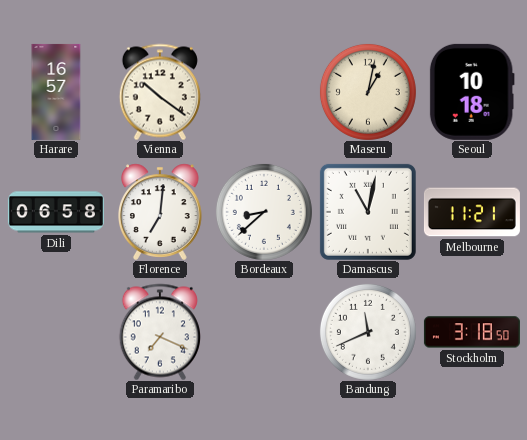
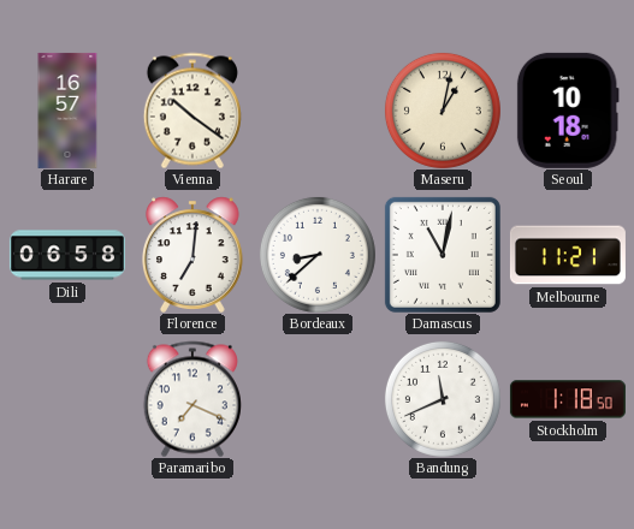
Stockholm: 3:18 -> 1:18 (568, 399)
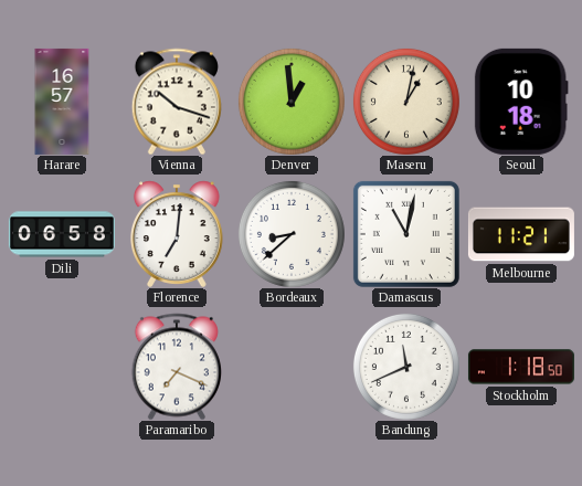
Vienna: 10:21 -> 10:18 (177, 102)
Denver: none -> 12:59 (292, 102)
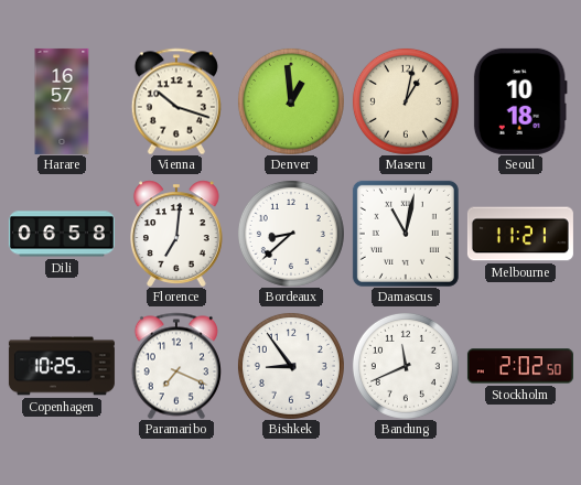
Copenhagen: none -> 10:25 (62, 366)
Bishkek: none -> 8:54 (291, 366)
Stockholm: 1:18 -> 2:02 (520, 366)
